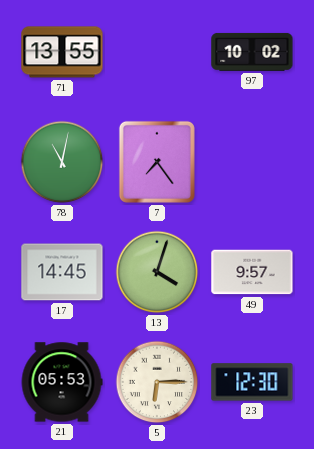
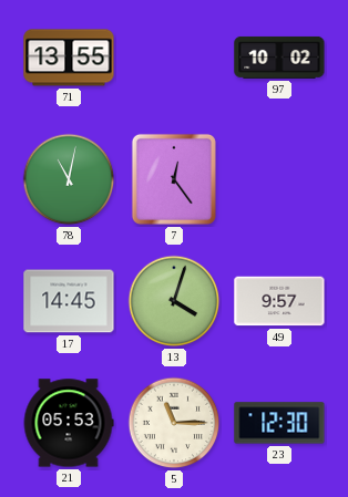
7: 7:24 -> 12:24 (174, 179)
5: 6:15 -> 11:15 (174, 423)
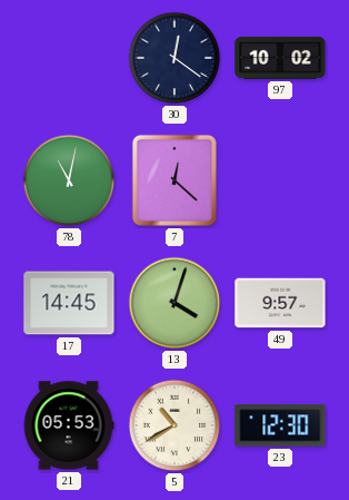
71: 13:55 -> none (69, 58)
30: none -> 12:21 (174, 58)
7: 12:24 -> 12:22 (174, 180)
5: 11:15 -> 10:40 (174, 425)
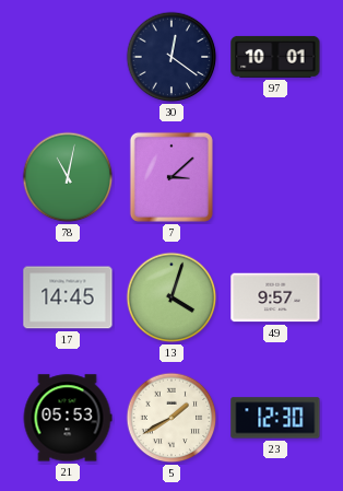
97: 10:02 -> 10:01 (275, 57)
7: 12:22 -> 3:08 (171, 177)
5: 10:40 -> 1:40 (171, 418)
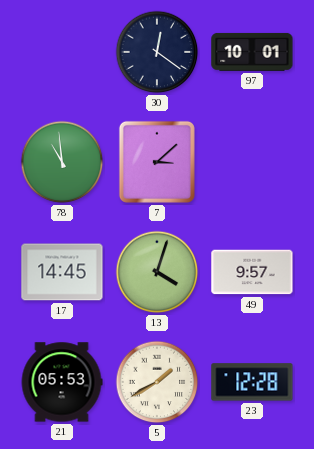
78: 11:02 -> 10:59 (62, 162)
23: 12:30 -> 12:28 (252, 382)
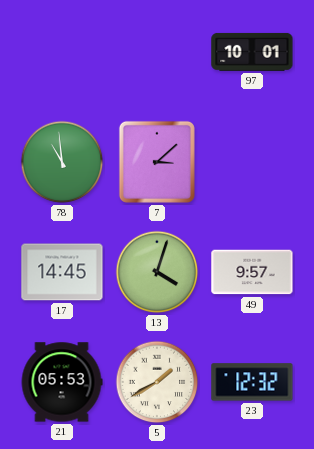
30: 12:21 -> none (157, 52)
23: 12:28 -> 12:32 (252, 382)
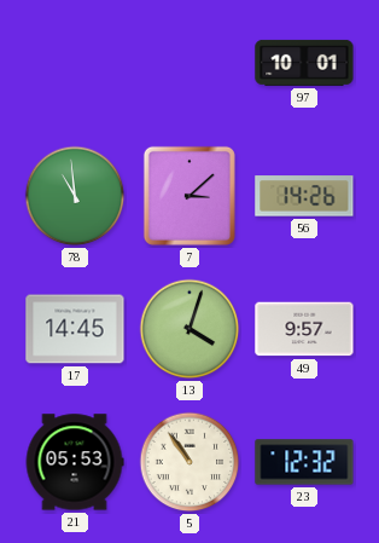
56: none -> 14:26 (304, 196)
5: 1:40 -> 10:54 (189, 462)
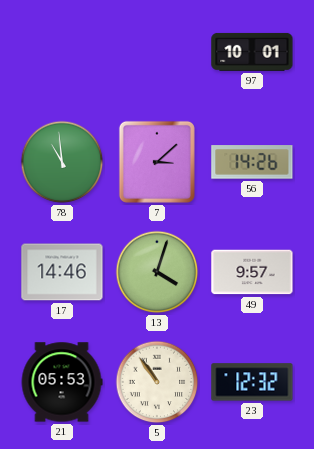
17: 14:45 -> 14:46 (62, 272)
